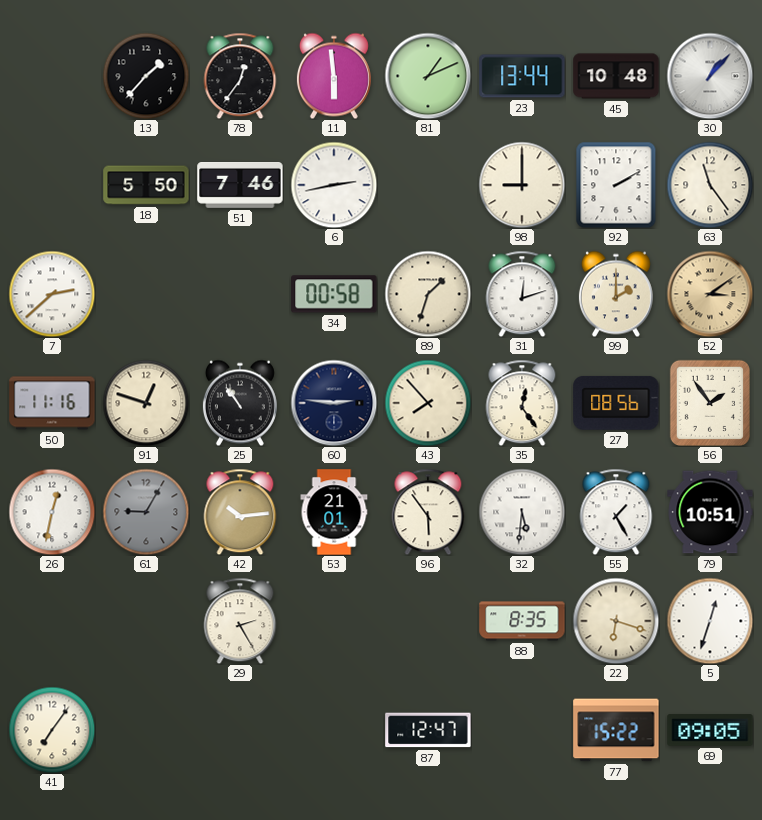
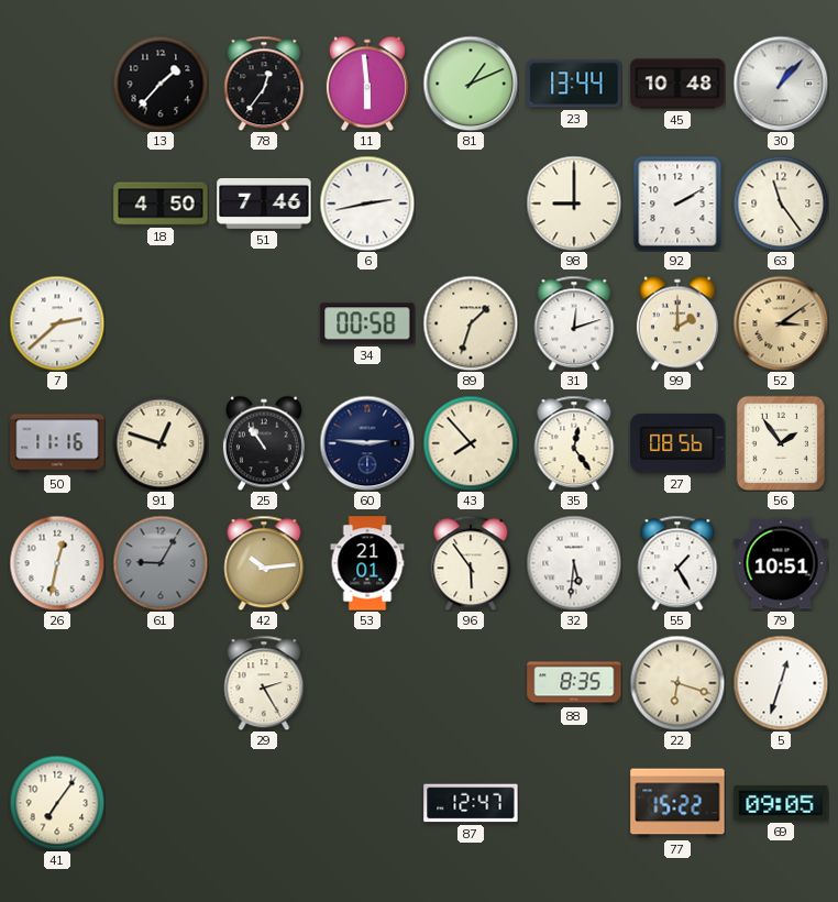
18: 5:50 -> 4:50 (161, 204)
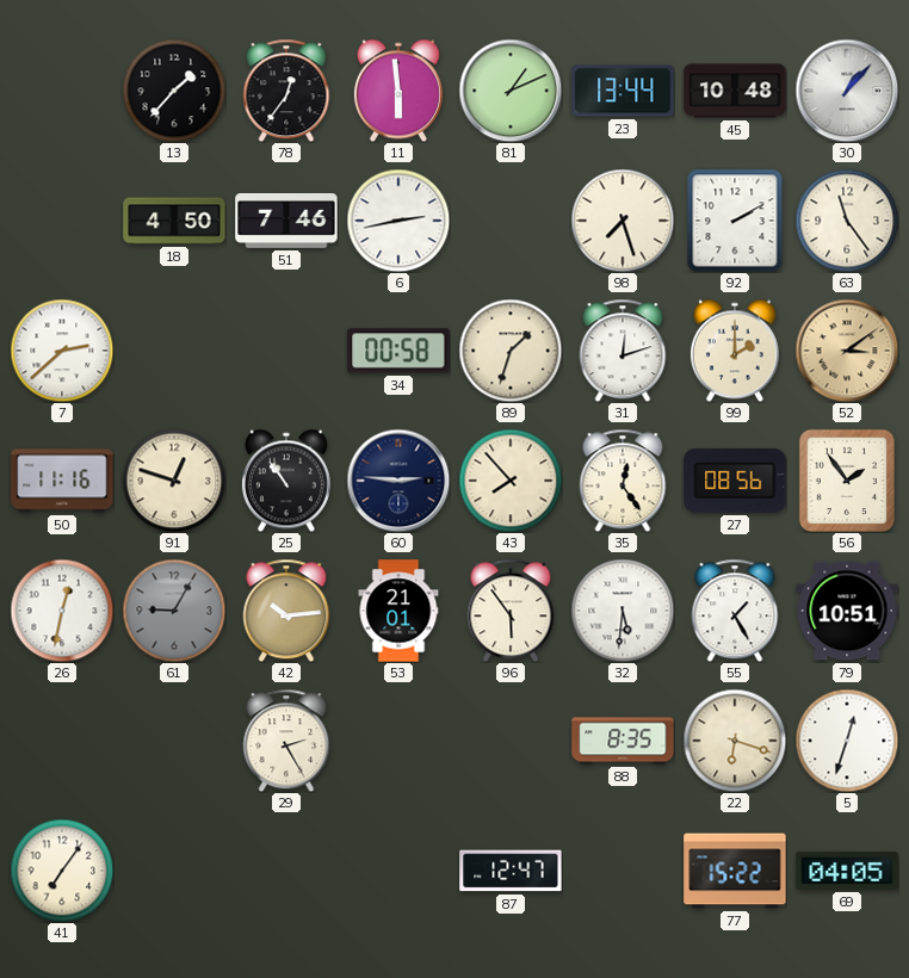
98: 9:00 -> 7:27 (623, 221)
69: 09:05 -> 04:05 (847, 871)
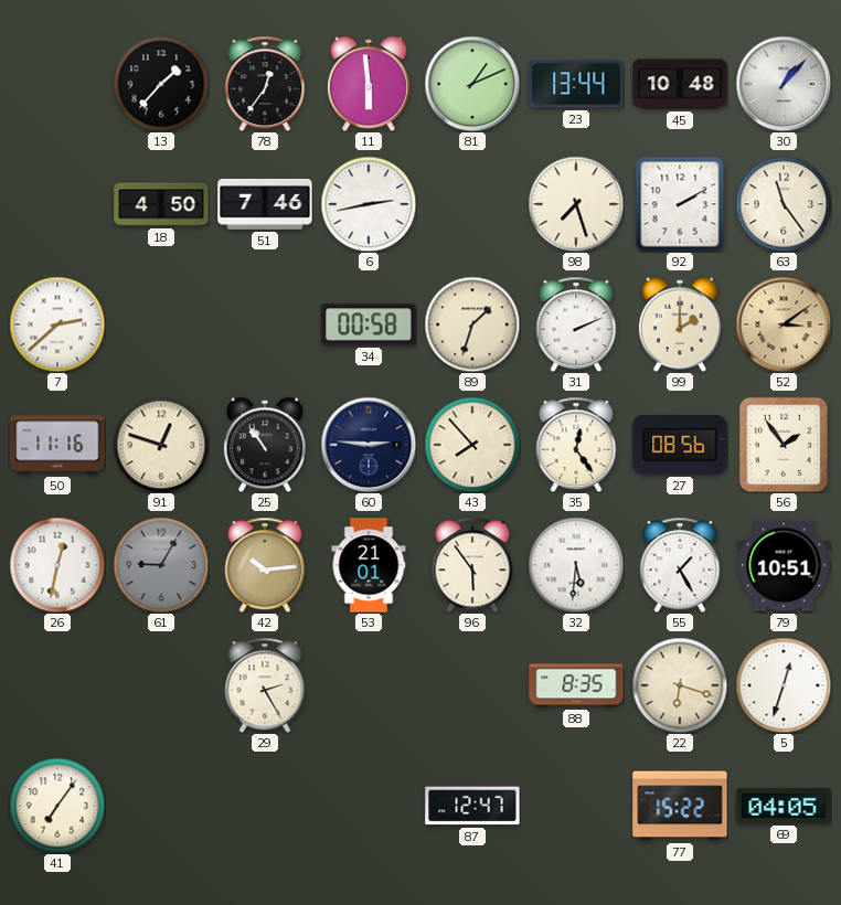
31: 12:12 -> 2:11 (576, 324)
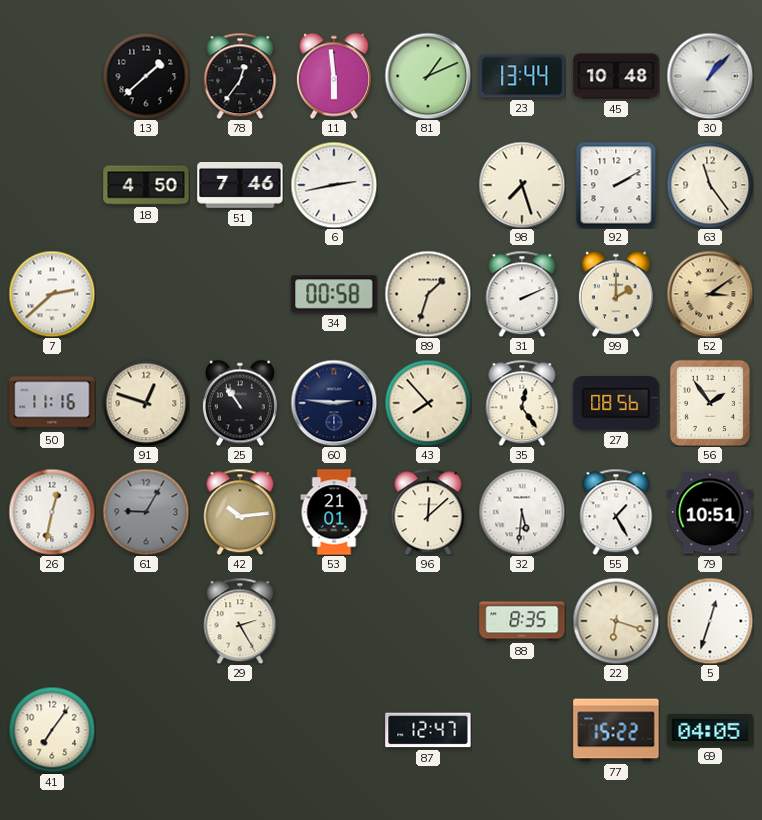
13: 1:37 -> 1:38 (146, 76)
96: 5:54 -> 12:08 (428, 512)
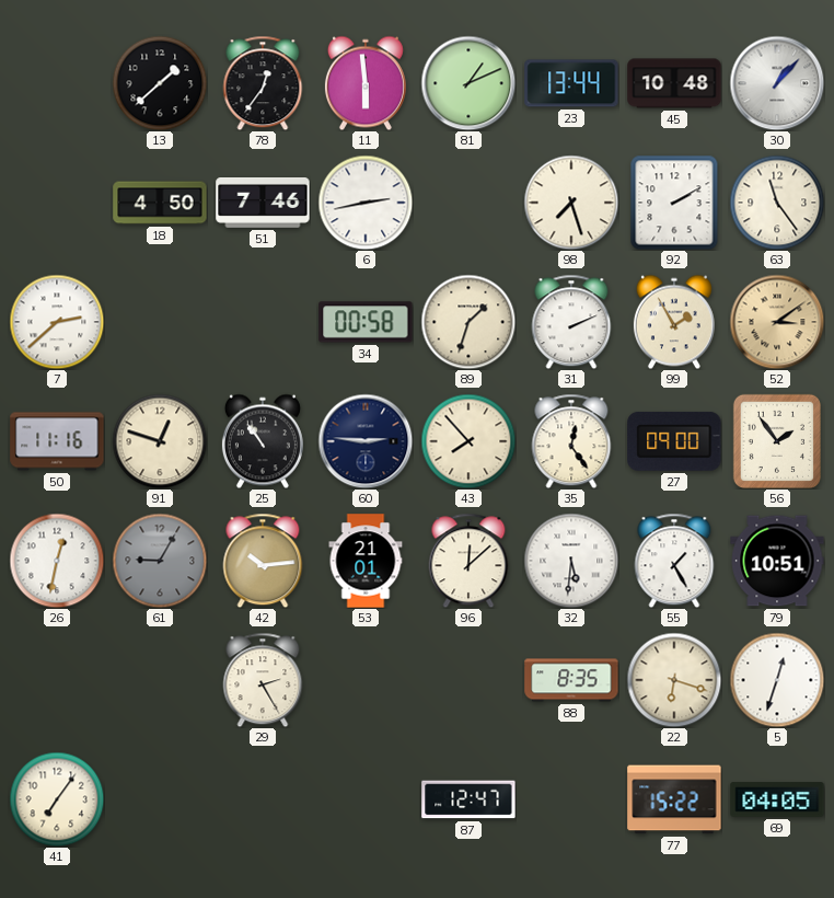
99: 2:00 -> 1:55 (674, 322)
27: 08:56 -> 09:00 (674, 441)
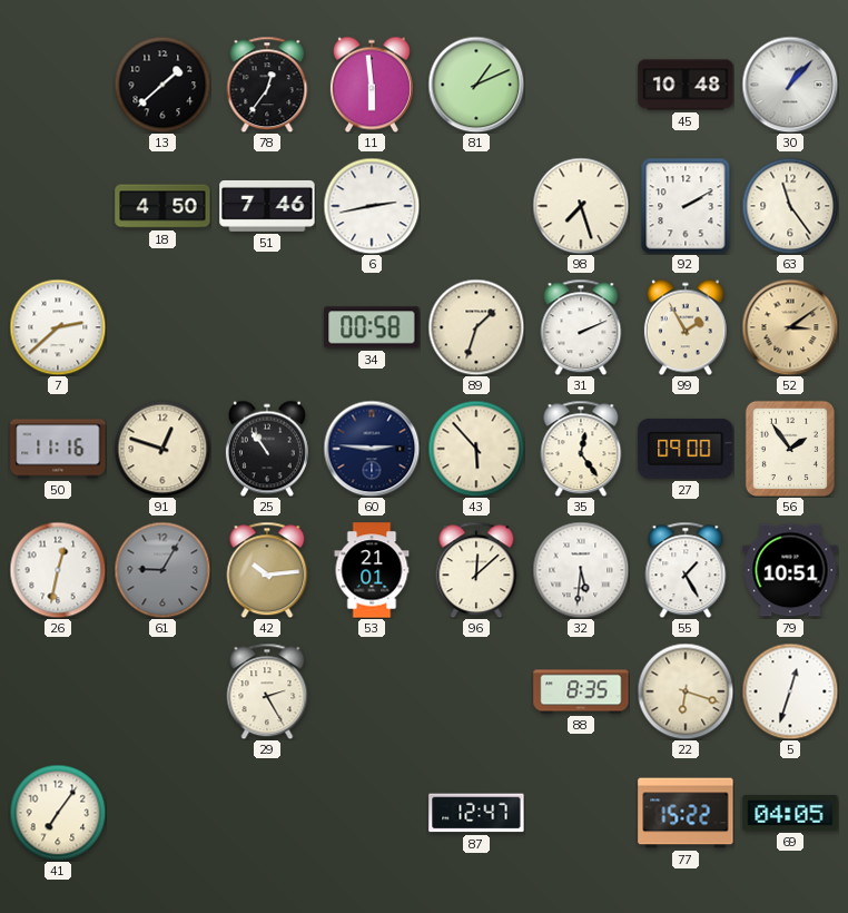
23: 13:44 -> none (571, 83)
43: 7:53 -> 5:53 (476, 449)
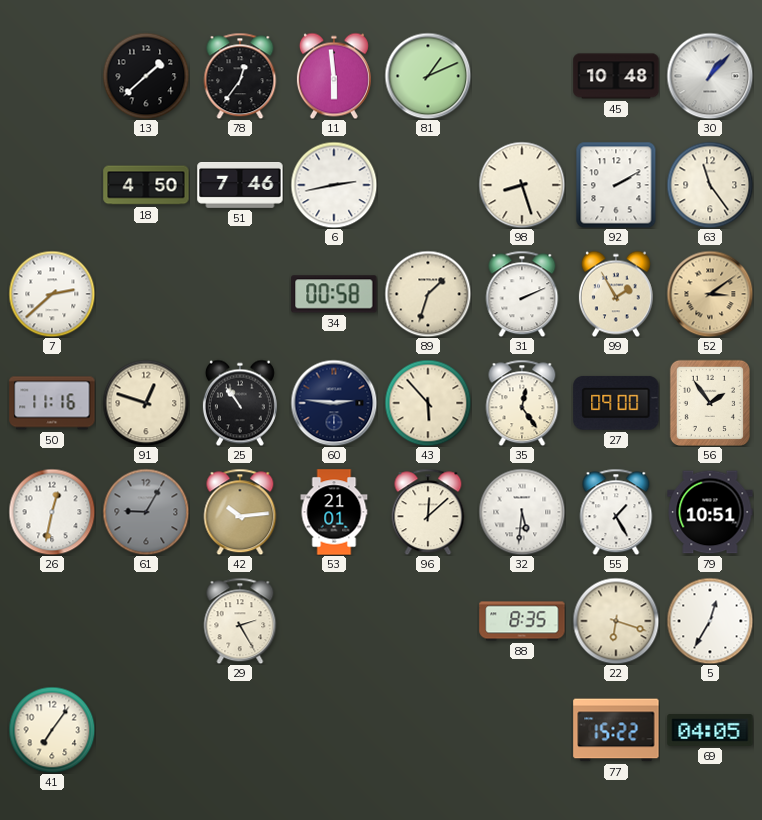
98: 7:27 -> 8:27 (522, 185)
5: 12:33 -> 12:35 (710, 621)
87: 12:47 -> none (476, 813)
